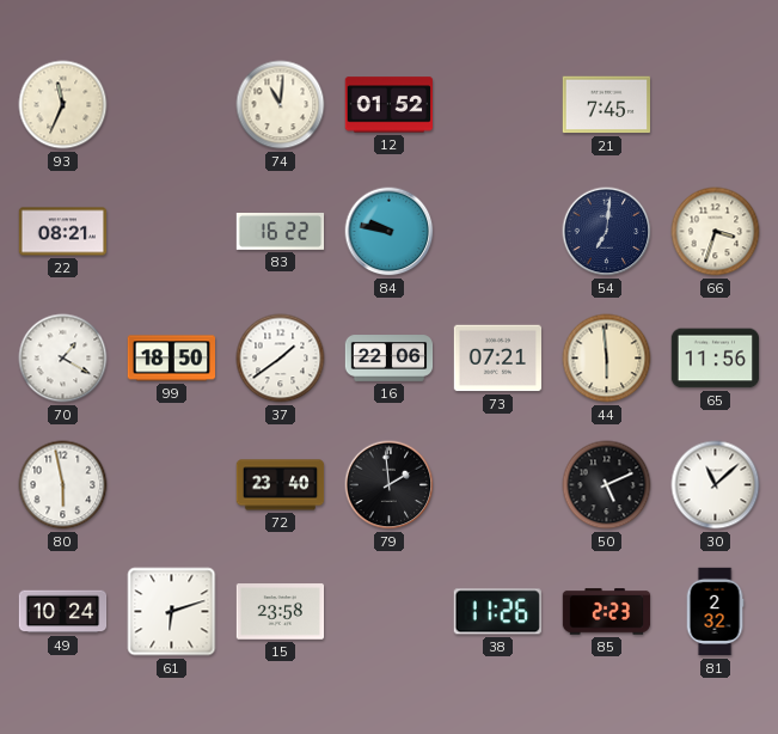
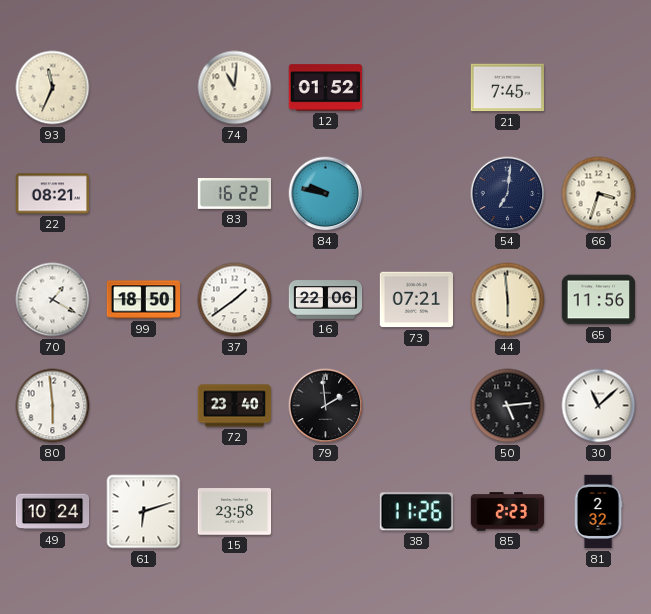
80: 5:58 -> 5:59 (53, 406)
50: 5:11 -> 5:14 (508, 406)
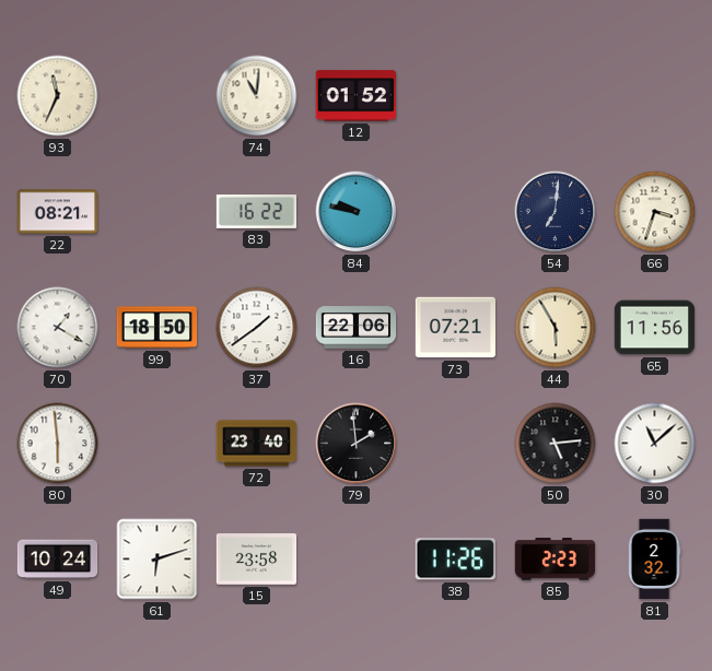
21: 7:45 -> none (508, 88)
44: 5:59 -> 5:55 (556, 328)
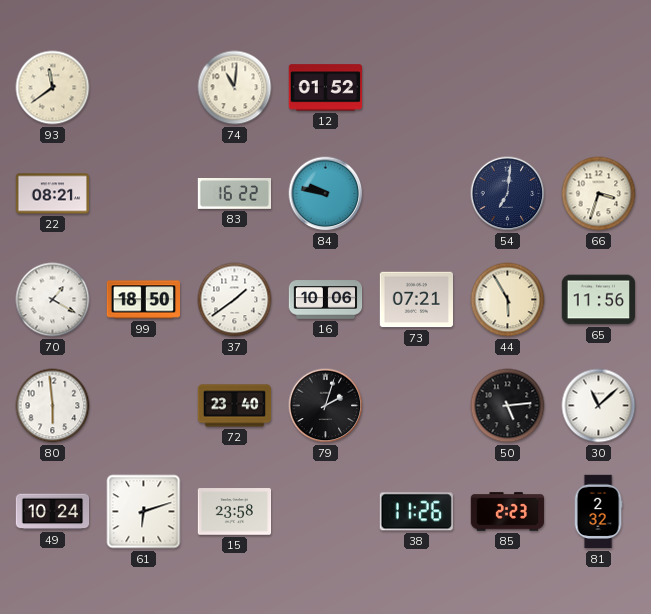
93: 11:34 -> 11:39 (53, 88)
16: 22:06 -> 10:06 (326, 300)
79: 1:59 -> 2:03 (326, 406)
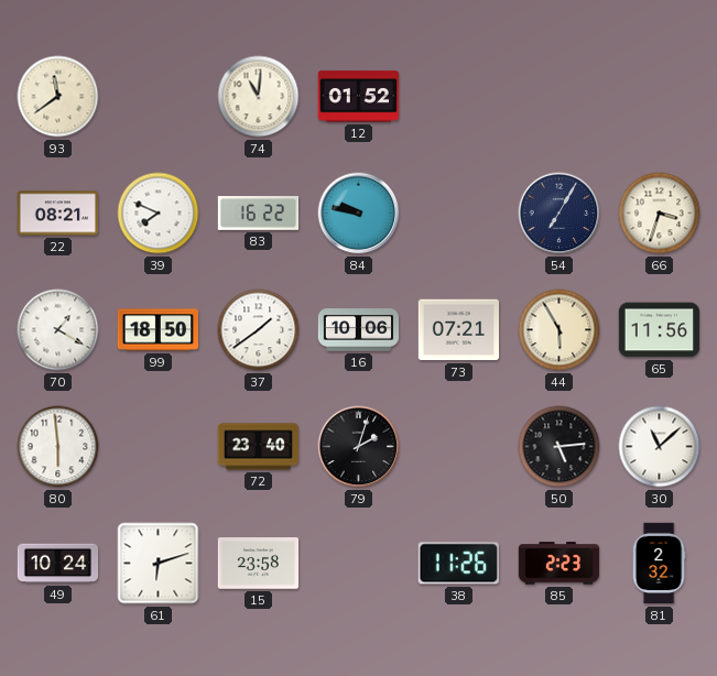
39: none -> 7:49 (159, 214)
54: 7:01 -> 7:05 (560, 214)
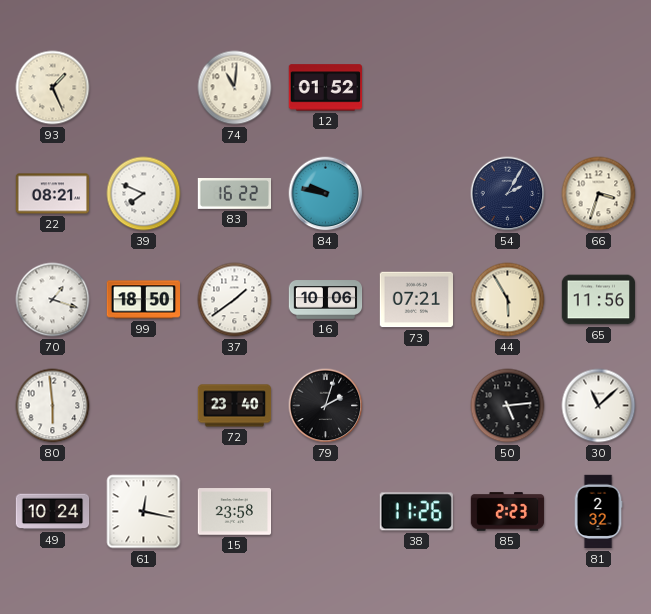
93: 11:39 -> 1:26 (53, 88)
54: 7:05 -> 2:05 (508, 194)
70: 1:20 -> 1:18 (53, 300)
61: 6:12 -> 12:17 (144, 512)
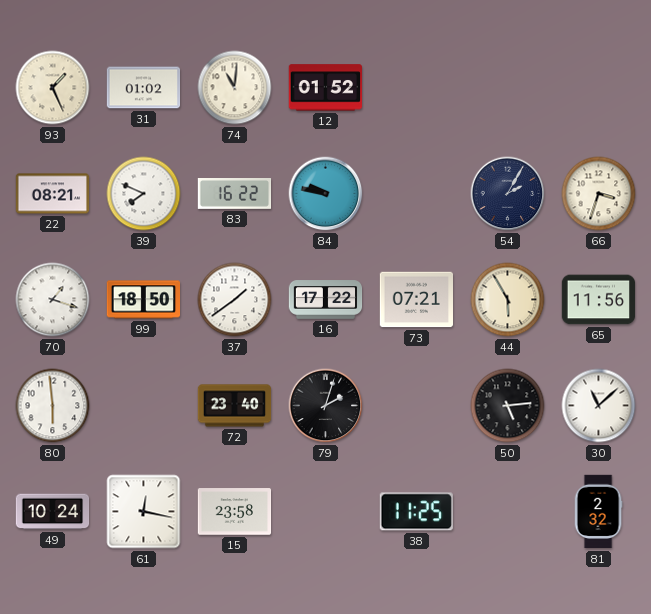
31: none -> 01:02 (144, 88)
16: 10:06 -> 17:22 (326, 300)
38: 11:26 -> 11:25 (416, 512)
85: 2:23 -> none (508, 512)
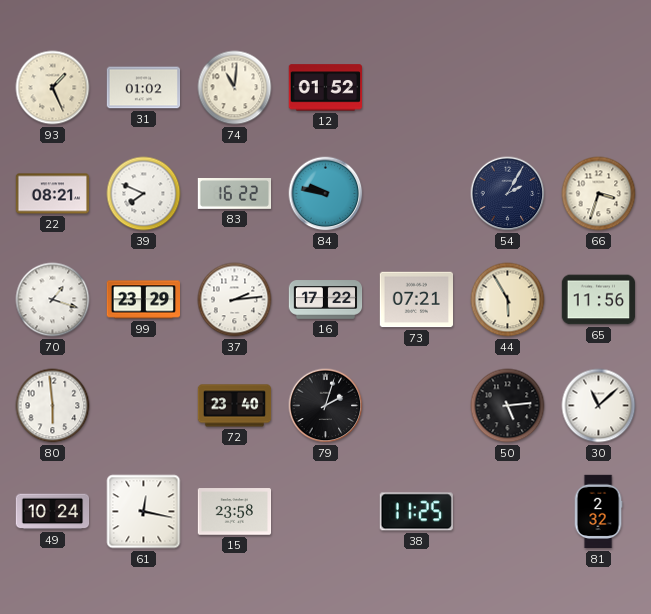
99: 18:50 -> 23:29 (144, 300)
37: 1:39 -> 2:14 (235, 300)
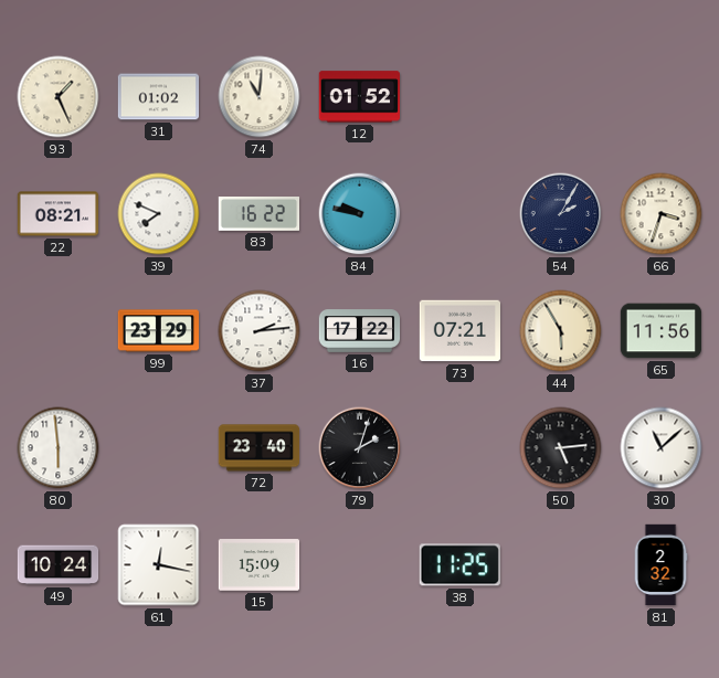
70: 1:18 -> none (53, 300)
15: 23:58 -> 15:09 (260, 565)
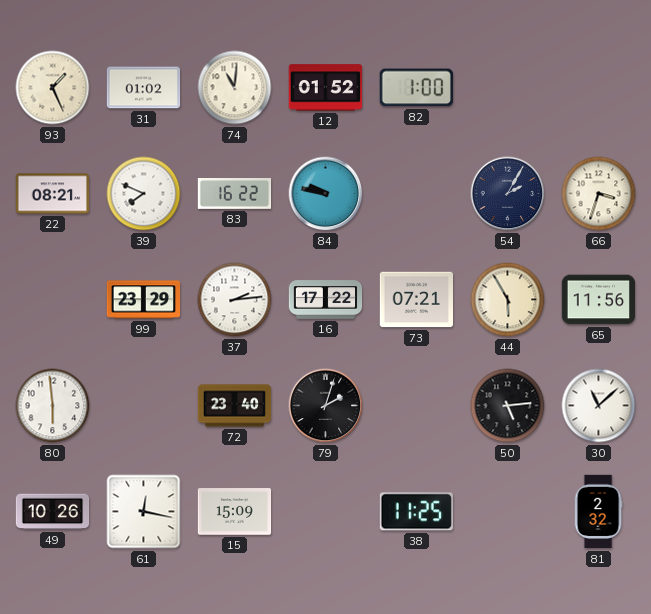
82: none -> 1:00 (416, 88)
49: 10:24 -> 10:26 (53, 512)
